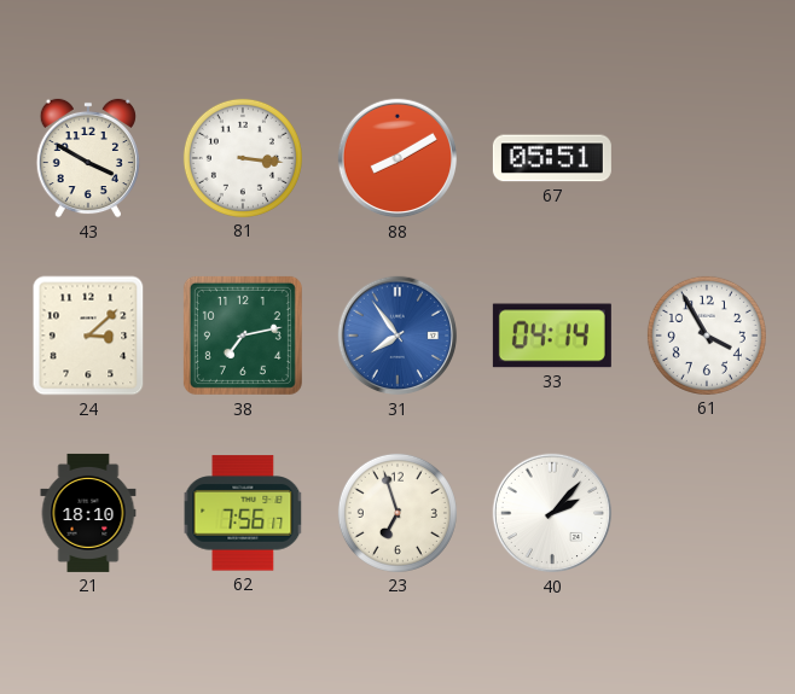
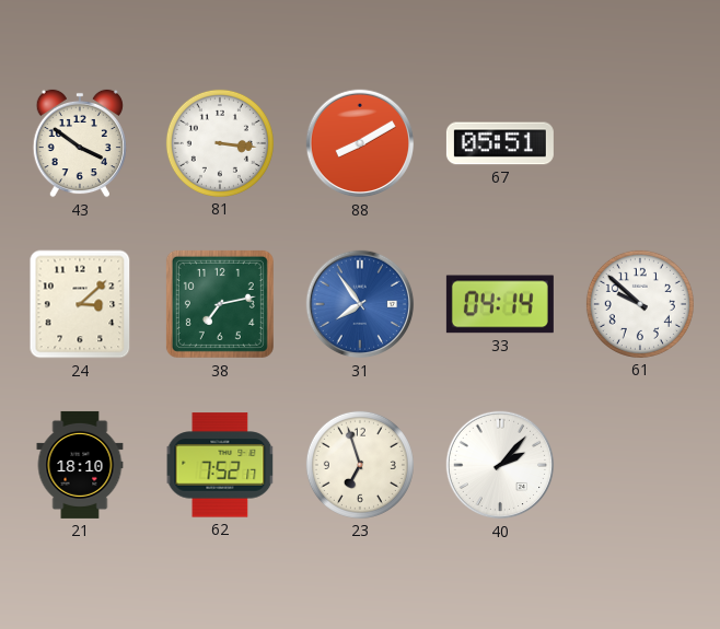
43: 3:50 -> 3:51 (80, 143)
61: 3:55 -> 9:52 (640, 304)
62: 7:56 -> 7:52 (220, 465)
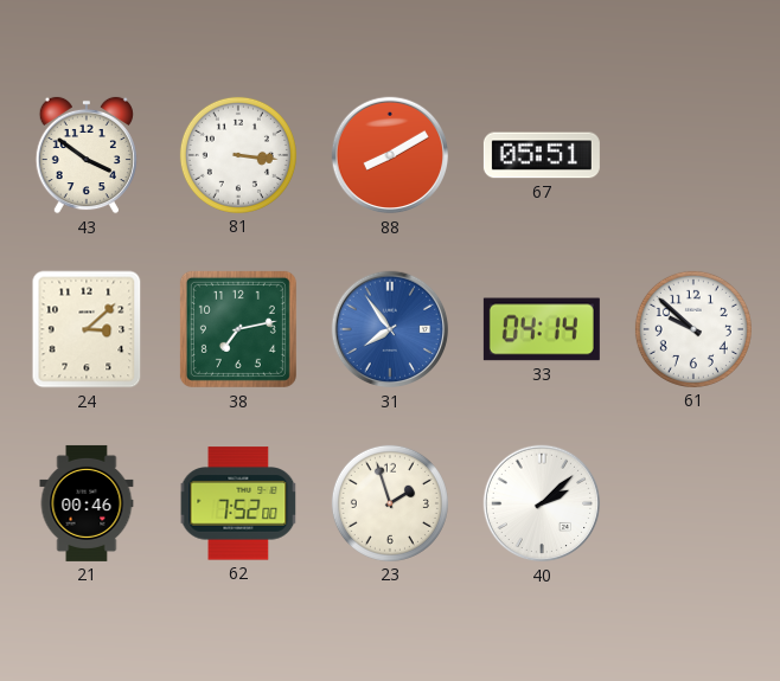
21: 18:10 -> 00:46 (87, 503)
62: 7:52:17 -> 7:52:00 (238, 503)
23: 6:57 -> 1:57 (390, 503)
40: 2:07 -> 2:08 (542, 503)
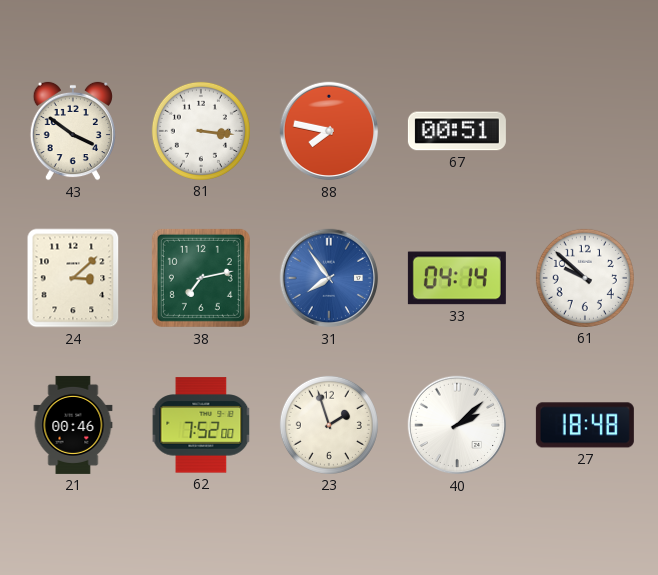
88: 8:10 -> 7:47 (329, 131)
67: 05:51 -> 00:51 (457, 131)
27: none -> 18:48 (585, 425)
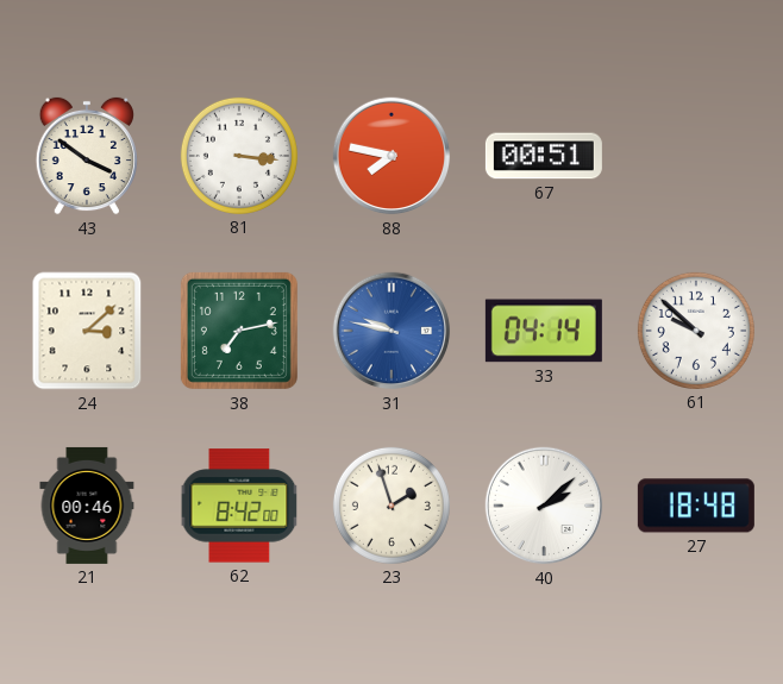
31: 7:54 -> 9:47 (391, 331)
62: 7:52 -> 8:42 (239, 506)
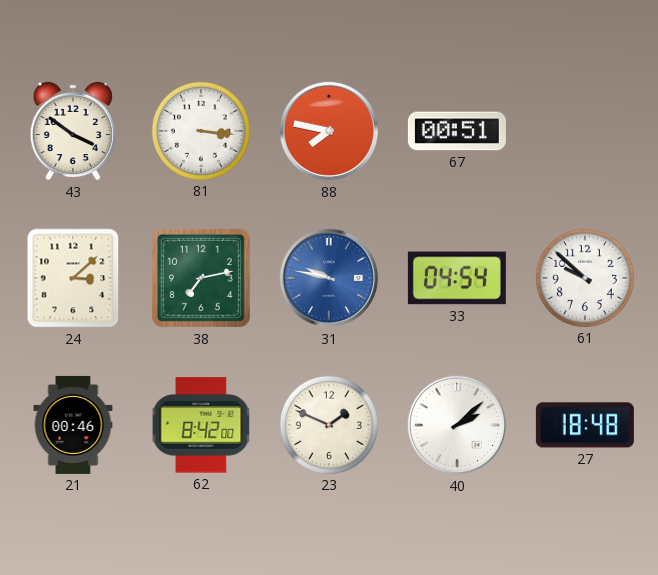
33: 04:14 -> 04:54 (457, 278)
23: 1:57 -> 1:49 (329, 425)
